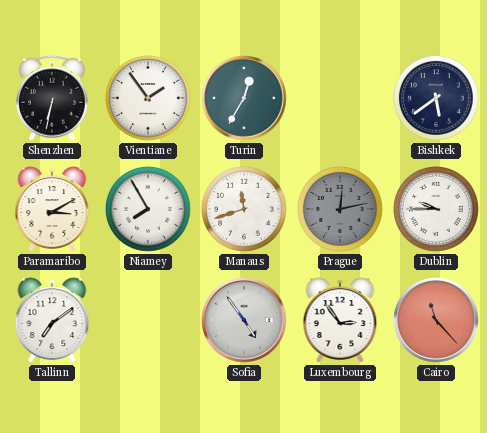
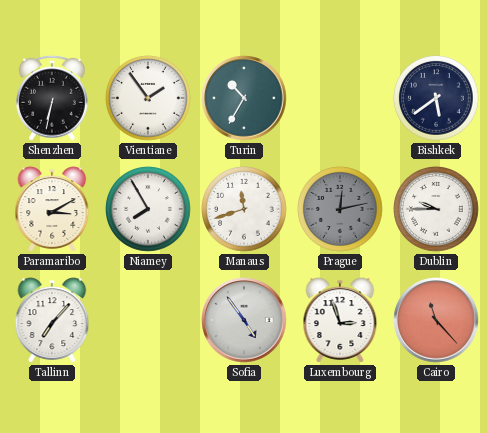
Turin: 12:35 -> 10:35 (244, 98)
Tallinn: 7:09 -> 7:07 (52, 320)
Luxembourg: 2:54 -> 2:57 (340, 320)
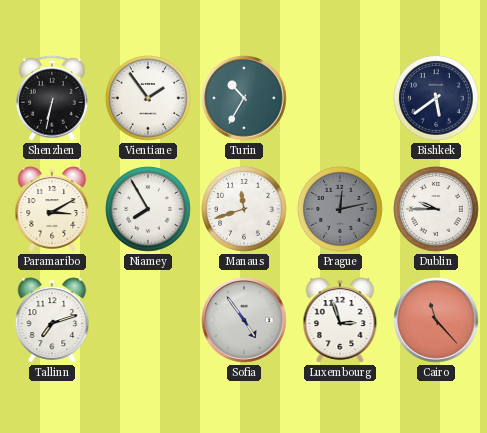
Tallinn: 7:07 -> 7:12 (52, 320)
